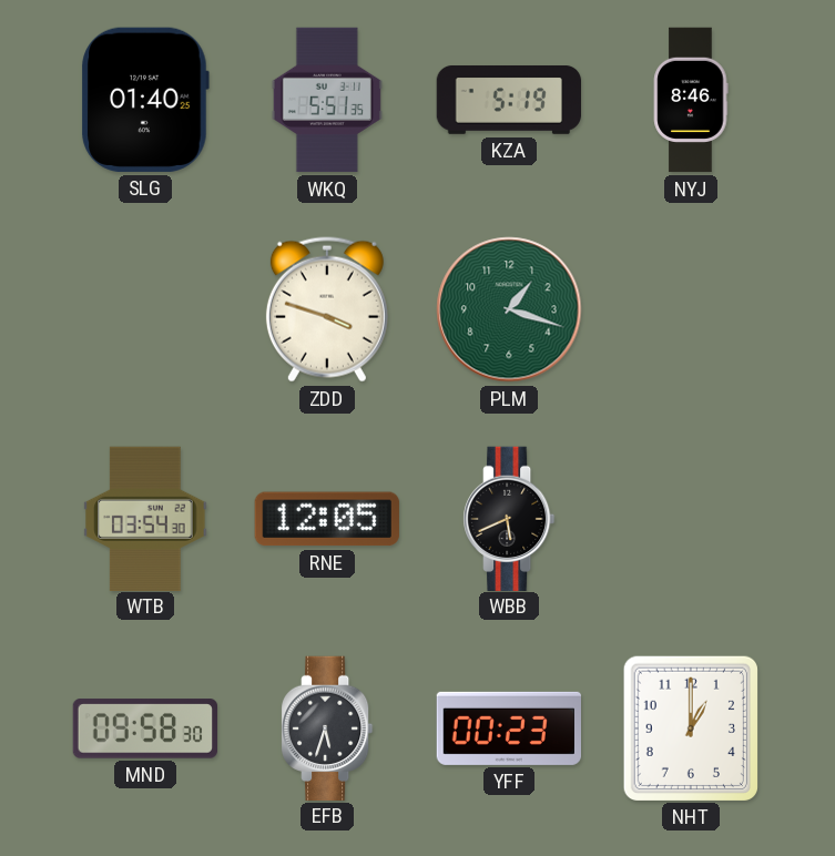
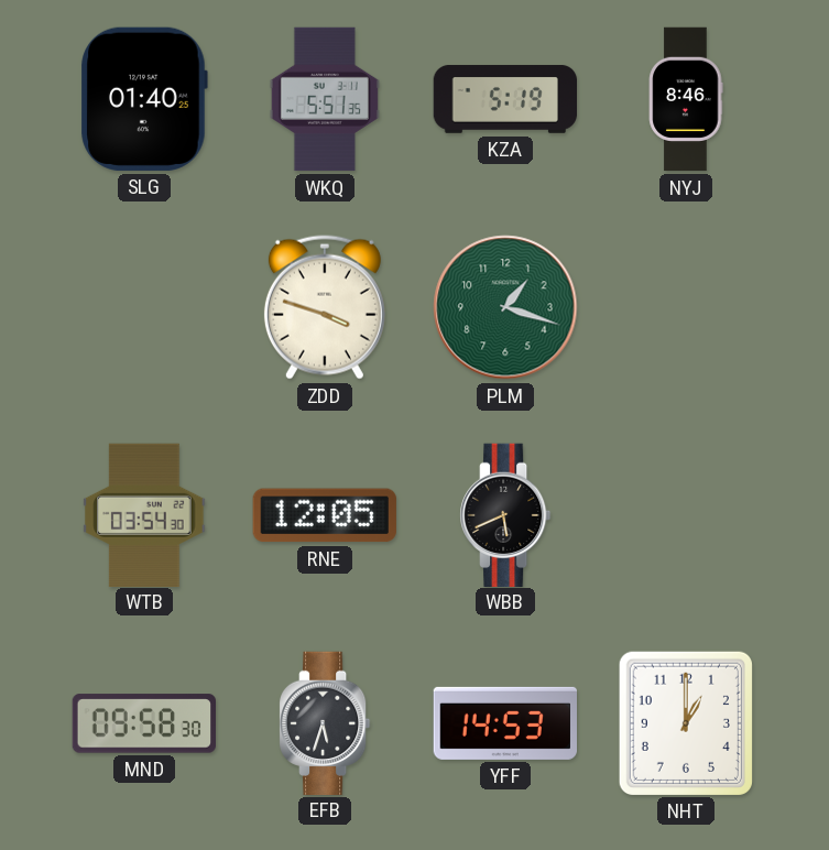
YFF: 00:23 -> 14:53 (504, 723)
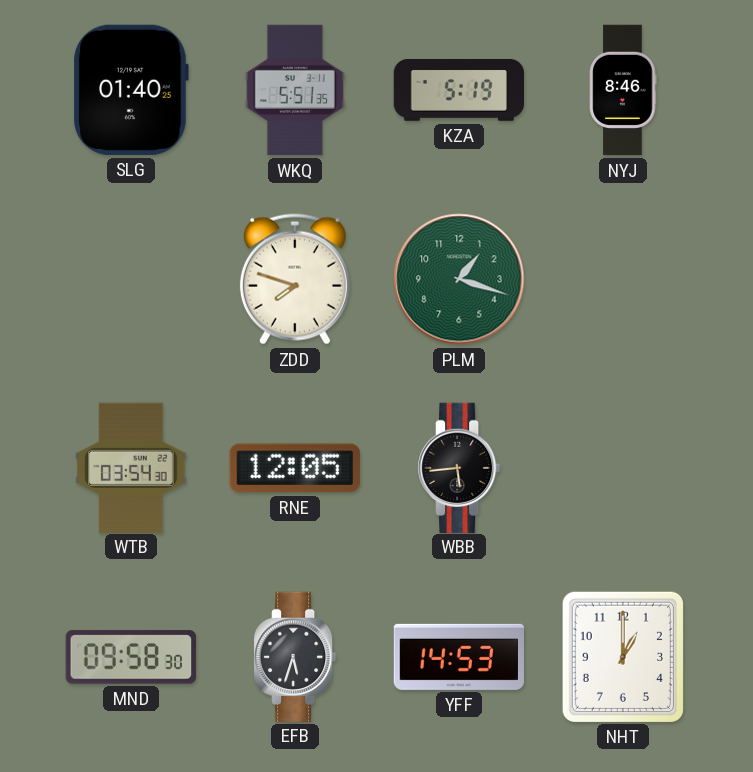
ZDD: 3:48 -> 7:48 (295, 279)
WBB: 5:41 -> 5:44 (460, 467)
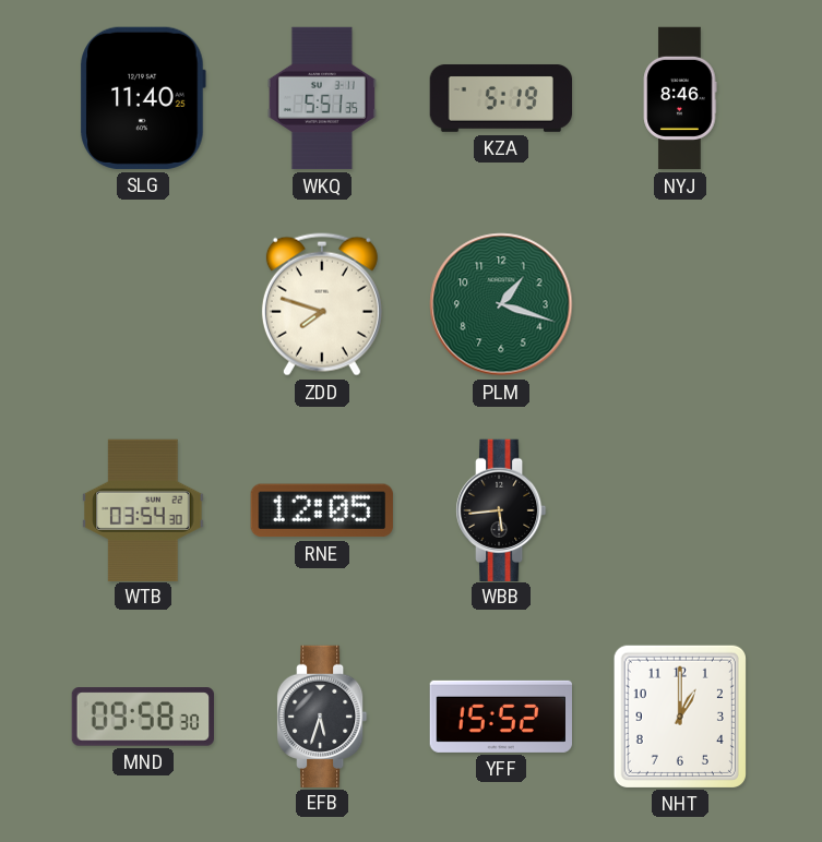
SLG: 01:40 -> 11:40 (143, 98)
YFF: 14:53 -> 15:52 (500, 717)
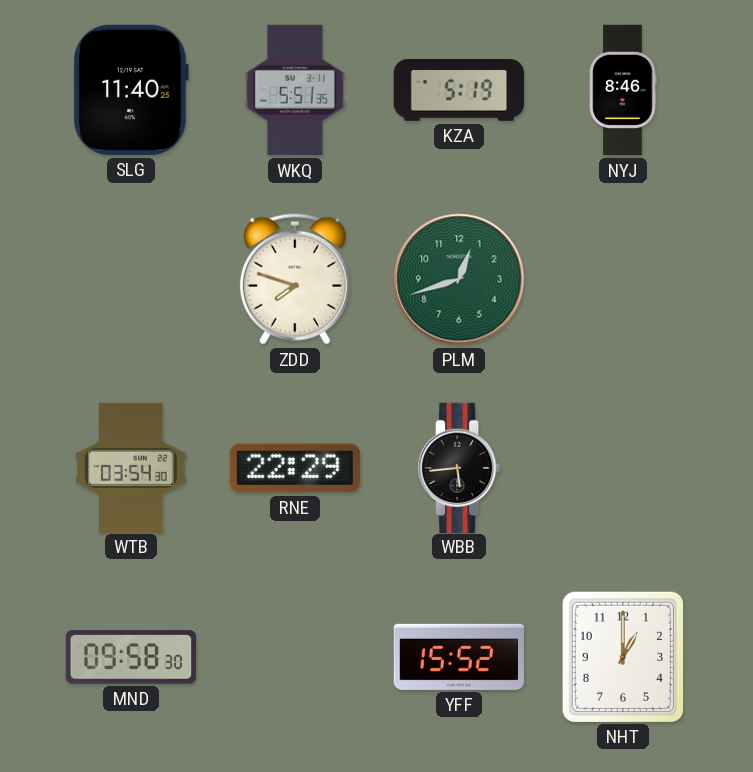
PLM: 1:18 -> 12:42 (459, 279)
RNE: 12:05 -> 22:29 (295, 468)
EFB: 5:33 -> none (323, 715)
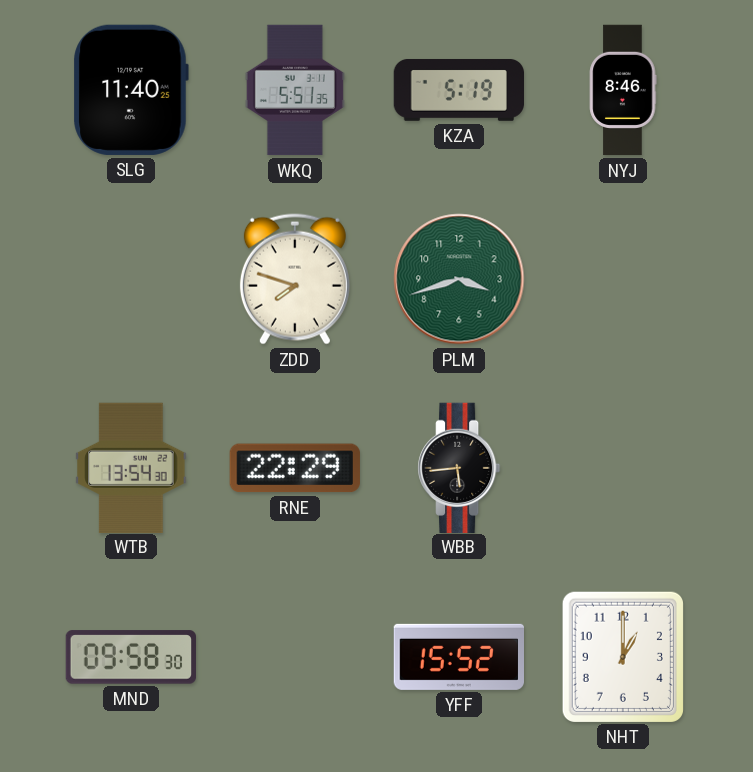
PLM: 12:42 -> 3:42 (459, 279)
WTB: 03:54 -> 13:54 (131, 467)
